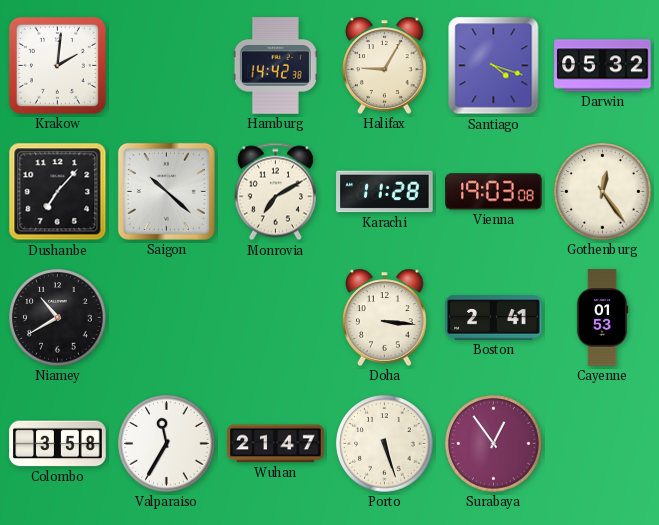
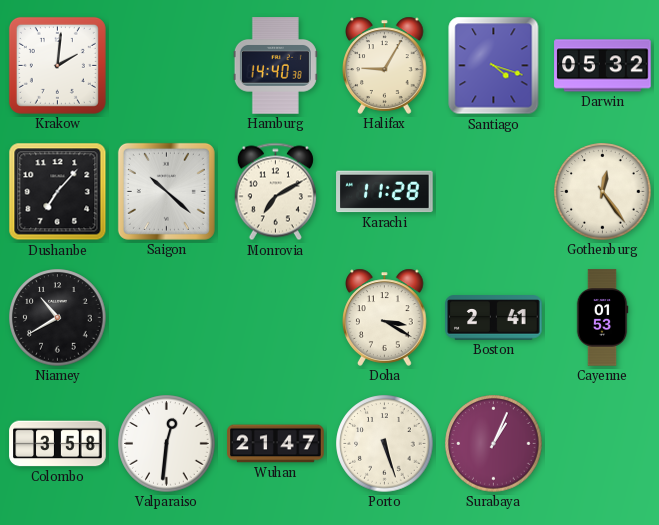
Hamburg: 14:42 -> 14:40 (275, 66)
Vienna: 19:03 -> none (494, 192)
Doha: 3:16 -> 3:20 (385, 317)
Valparaiso: 11:35 -> 12:31 (167, 444)
Surabaya: 12:54 -> 1:04 (494, 444)
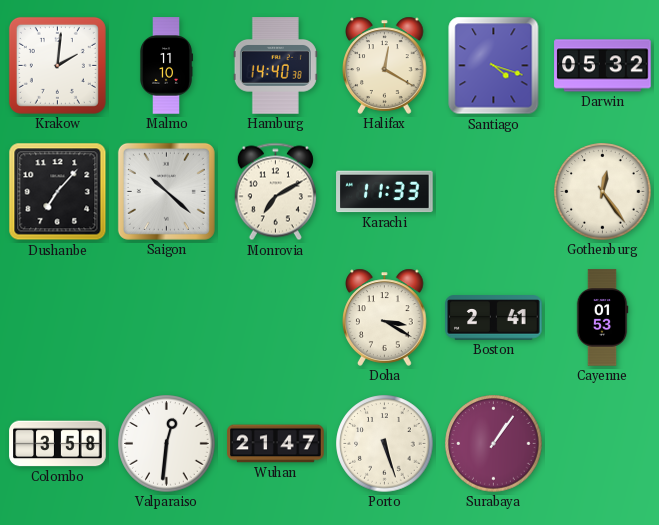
Malmo: none -> 11:10 (166, 66)
Halifax: 9:05 -> 12:20 (385, 65)
Karachi: 11:28 -> 11:33 (385, 192)
Niamey: 10:40 -> none (58, 318)
Surabaya: 1:04 -> 1:06 (494, 444)
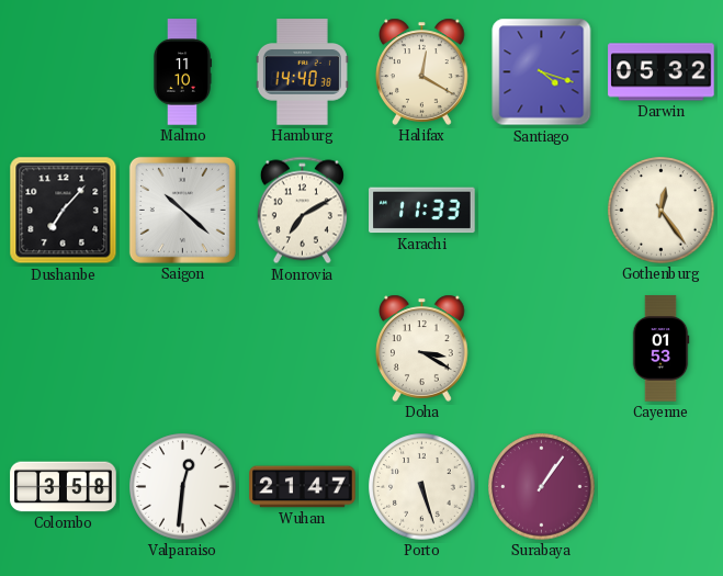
Krakow: 2:01 -> none (57, 65)
Boston: 2:41 -> none (494, 318)
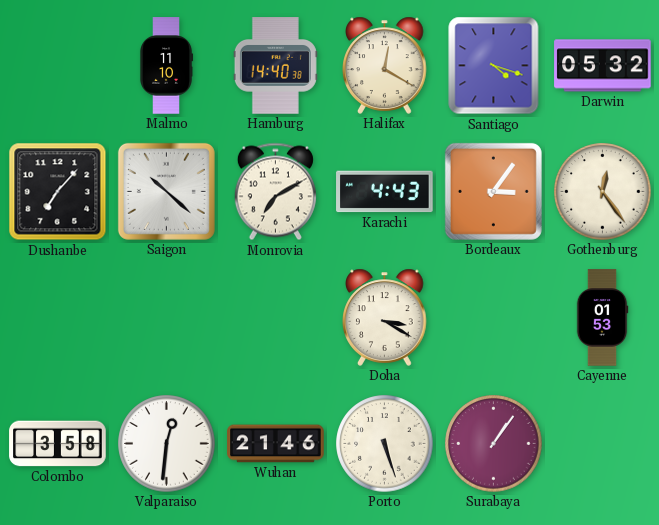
Karachi: 11:33 -> 4:43 (385, 192)
Bordeaux: none -> 3:06 (493, 191)
Wuhan: 21:47 -> 21:46 (276, 444)
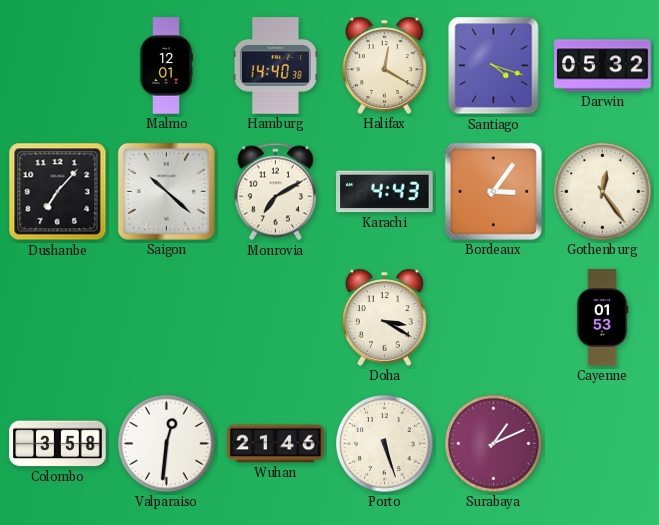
Malmo: 11:10 -> 12:01 (166, 66)
Surabaya: 1:06 -> 1:11 (494, 444)
